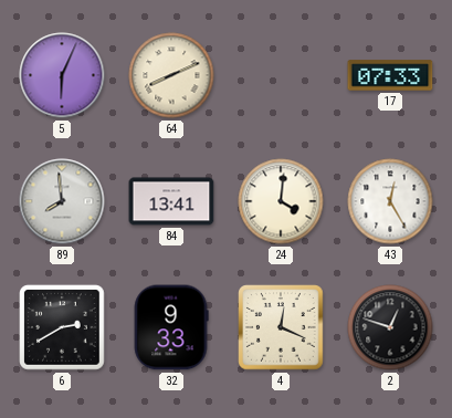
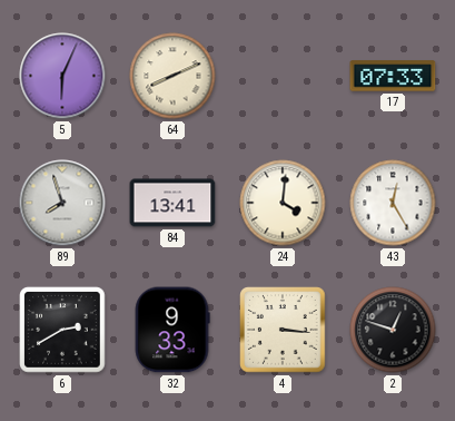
89: 7:59 -> 7:57 (62, 203)
4: 12:19 -> 3:16 (283, 330)
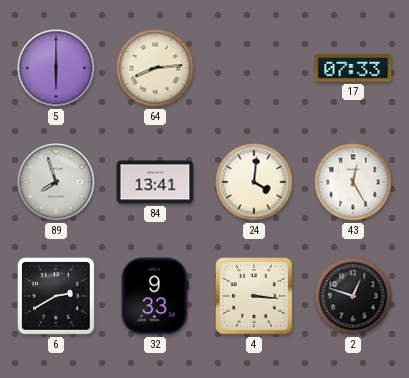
5: 6:04 -> 6:00 (56, 68)
64: 8:11 -> 8:14 (155, 68)
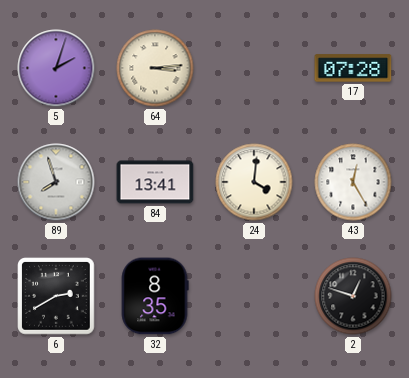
5: 6:00 -> 2:03 (56, 68)
64: 8:14 -> 3:14 (155, 68)
17: 07:33 -> 07:28 (353, 68)
32: 9:33 -> 8:35 (155, 296)
4: 3:16 -> none (254, 296)
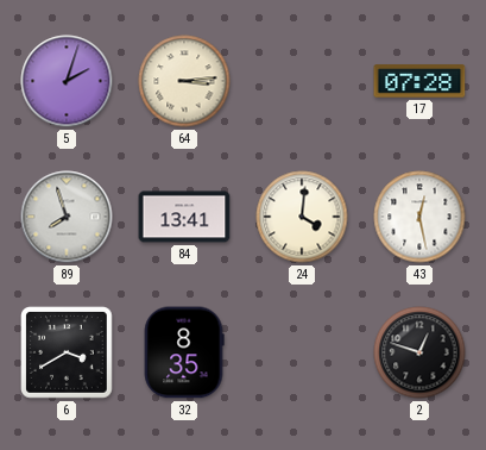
43: 12:25 -> 12:28 (419, 217)
6: 2:40 -> 3:40 (67, 352)
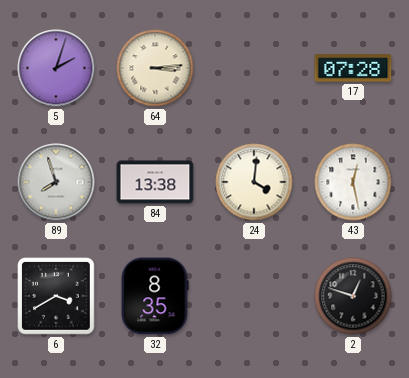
84: 13:41 -> 13:38 (155, 182)
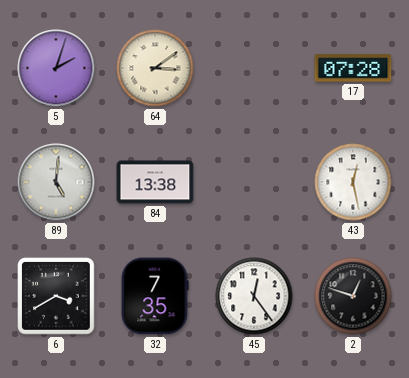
64: 3:14 -> 3:09 (155, 68)
89: 7:57 -> 5:01 (56, 182)
24: 4:01 -> none (254, 182)
32: 8:35 -> 7:35 (155, 296)
45: none -> 12:24 (254, 296)
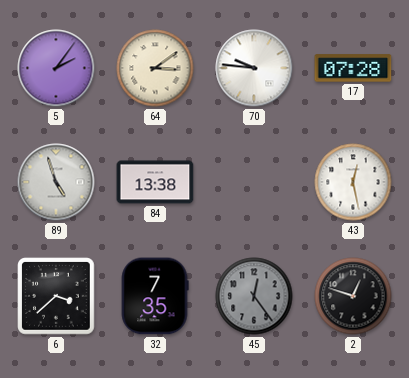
5: 2:03 -> 2:06 (56, 68)
70: none -> 9:46 (254, 68)
89: 5:01 -> 4:57 (56, 182)
6: 3:40 -> 3:38 (56, 296)
45 dial: white -> grey (254, 296)
